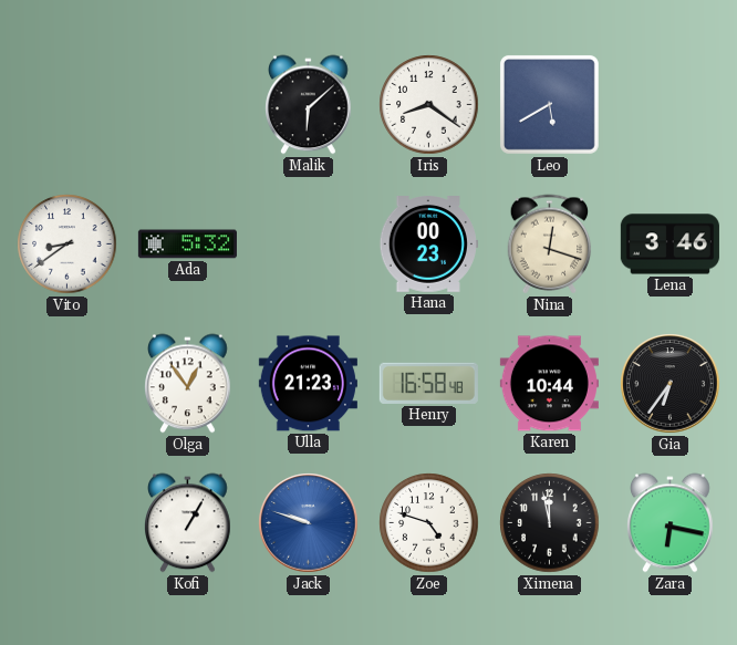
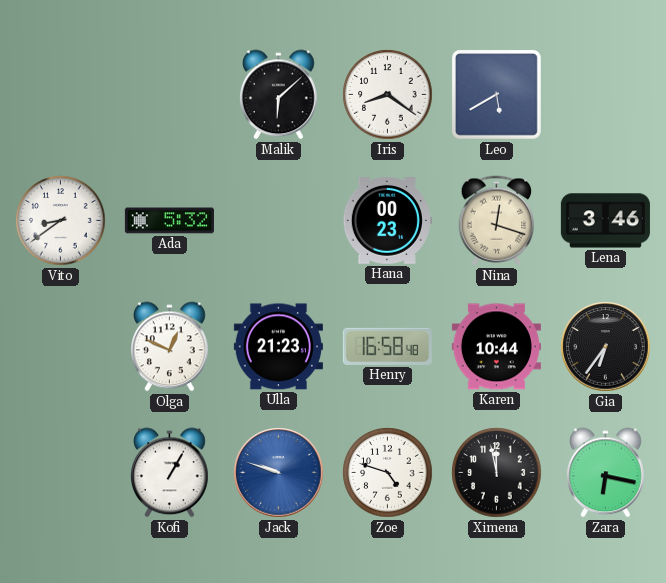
Olga: 12:54 -> 12:49 (170, 347)
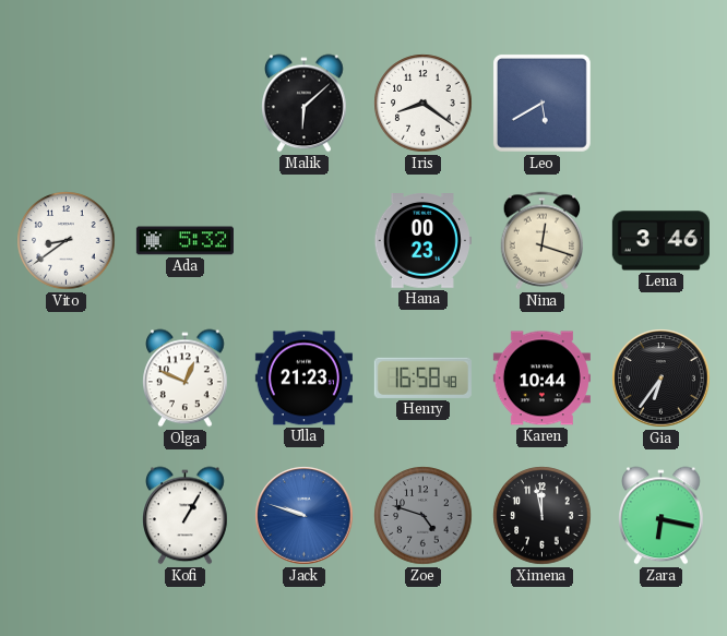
Zoe dial: white -> grey (424, 516)
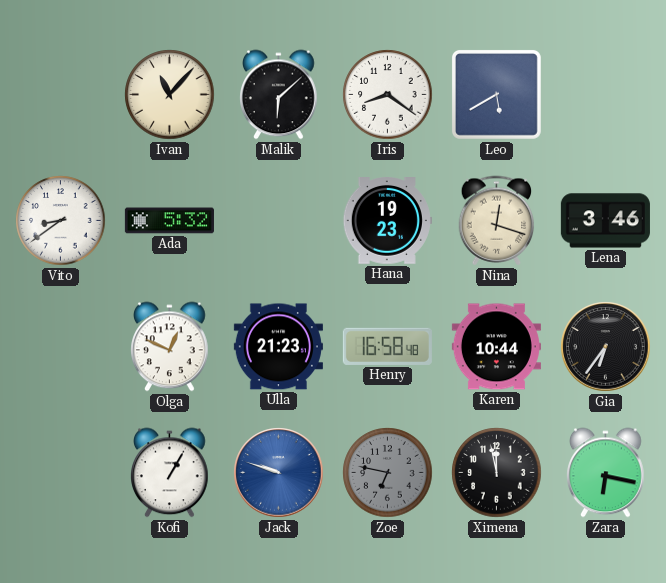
Ivan: none -> 11:07 (170, 95)
Hana: 00:23 -> 19:23 (387, 221)
Zoe: 4:48 -> 6:47 (388, 473)
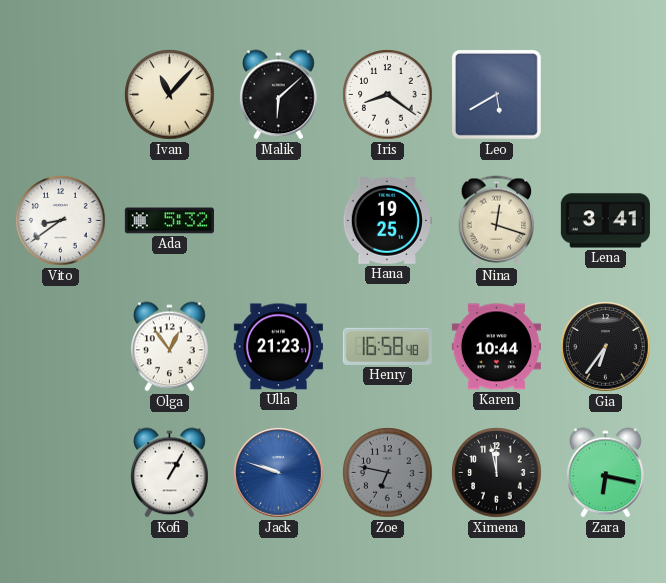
Hana: 19:23 -> 19:25 (387, 221)
Lena: 3:46 -> 3:41 (605, 221)
Olga: 12:49 -> 12:54 (170, 347)
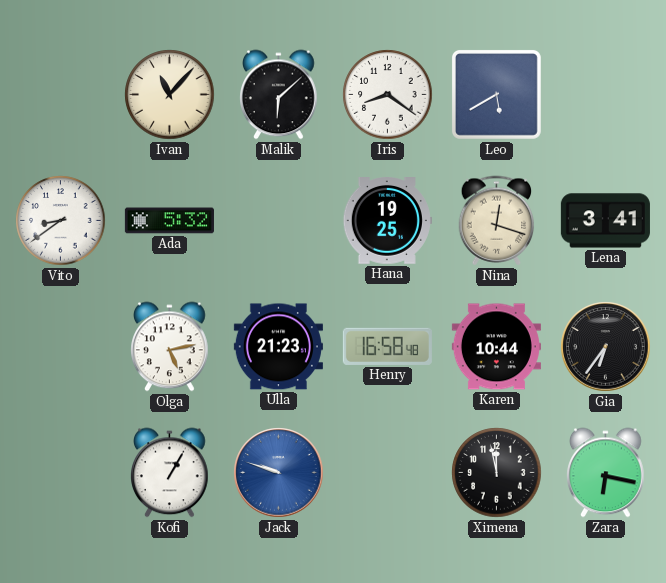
Olga: 12:54 -> 5:13 (170, 347)
Zoe: 6:47 -> none (388, 473)
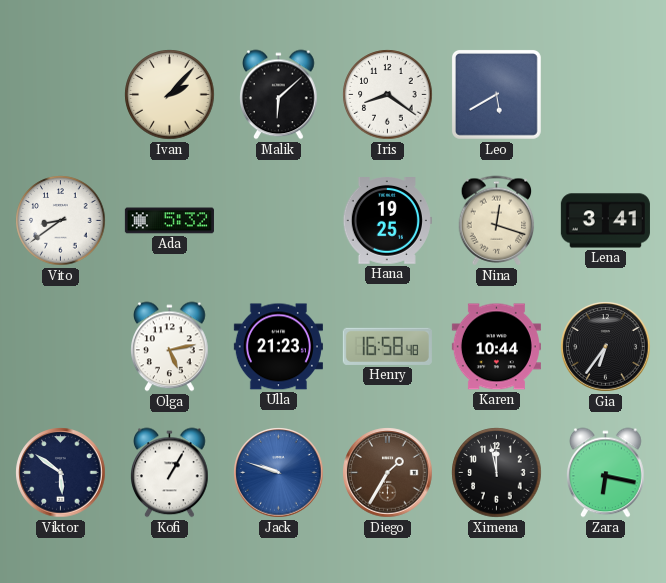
Ivan: 11:07 -> 2:07 (170, 95)
Viktor: none -> 5:51 (61, 473)
Diego: none -> 1:35 (388, 473)
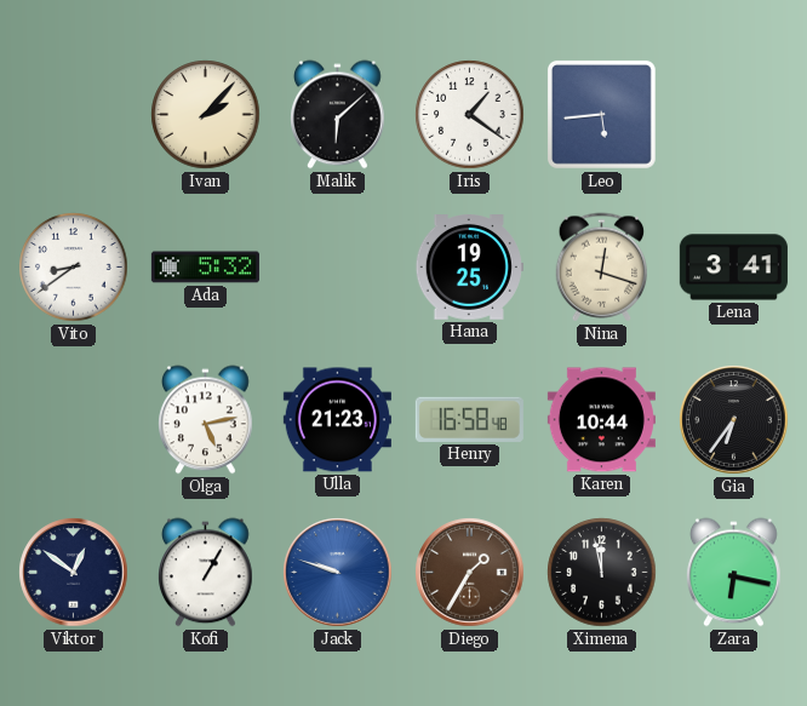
Iris: 8:21 -> 1:21 (470, 115)
Leo: 5:40 -> 5:44 (601, 114)
Viktor: 5:51 -> 12:51 (74, 573)
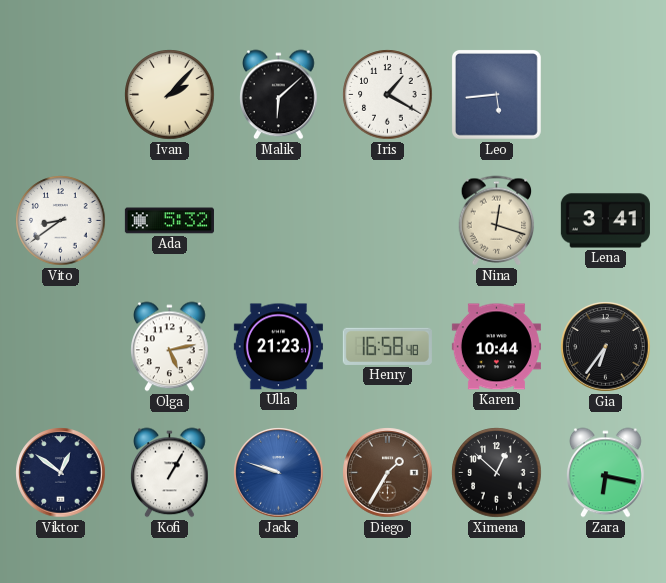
Iris: 1:21 -> 1:20 (388, 95)
Hana: 19:25 -> none (469, 268)
Ximena: 11:58 -> 12:52 (497, 473)
